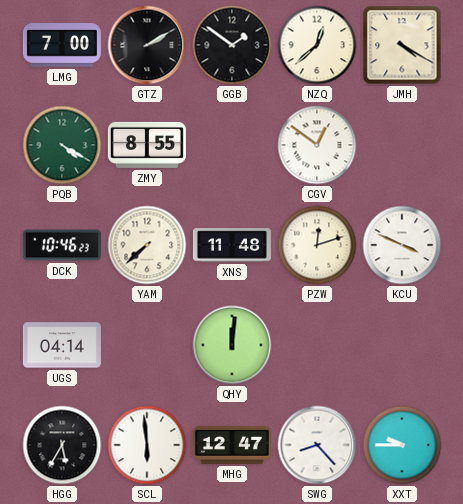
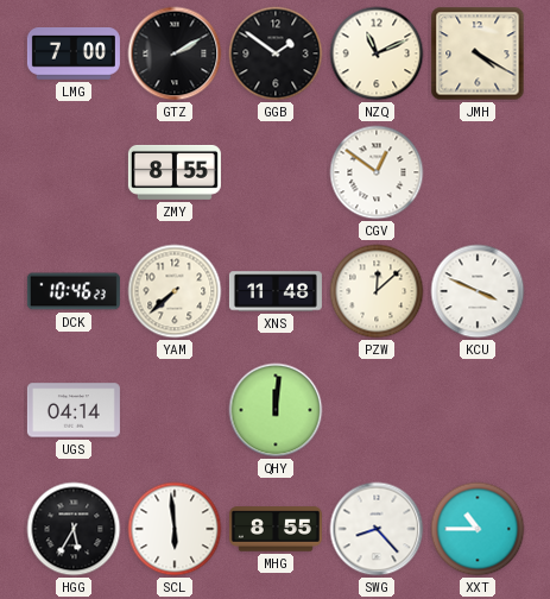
NZQ: 12:38 -> 11:11 (377, 53)
PQB: 4:20 -> none (62, 145)
PZW: 12:12 -> 12:08 (377, 291)
MHG: 12:47 -> 8:55 (276, 529)
XXT: 9:45 -> 10:45 (478, 529)
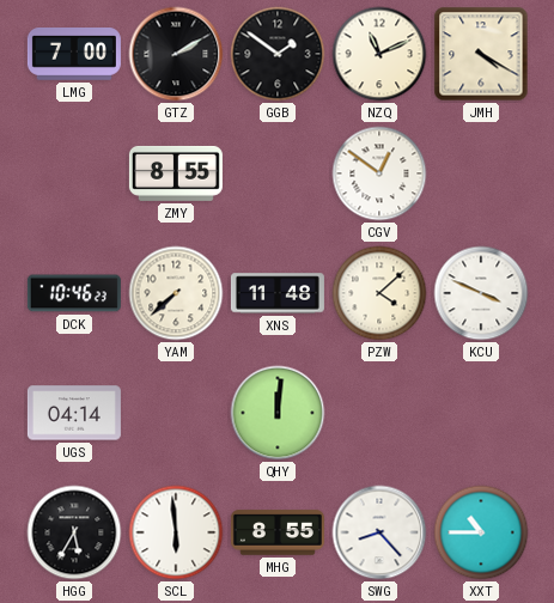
PZW: 12:08 -> 4:08 (379, 293)
